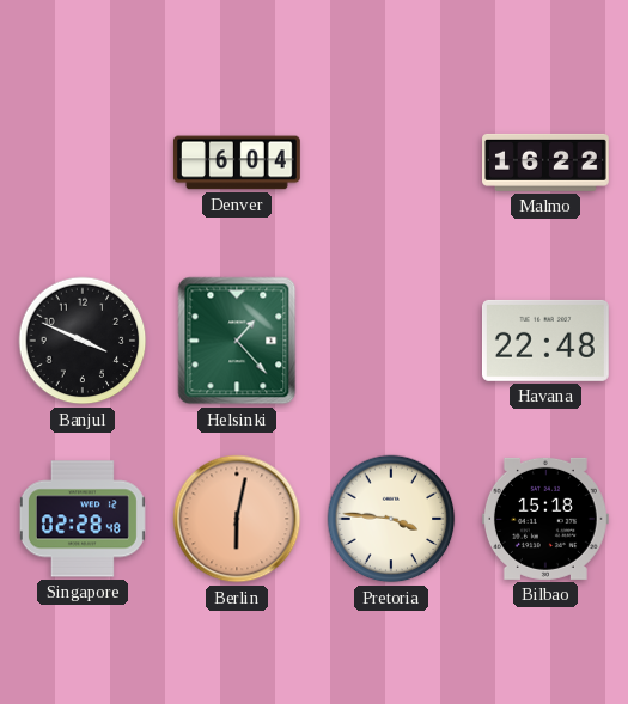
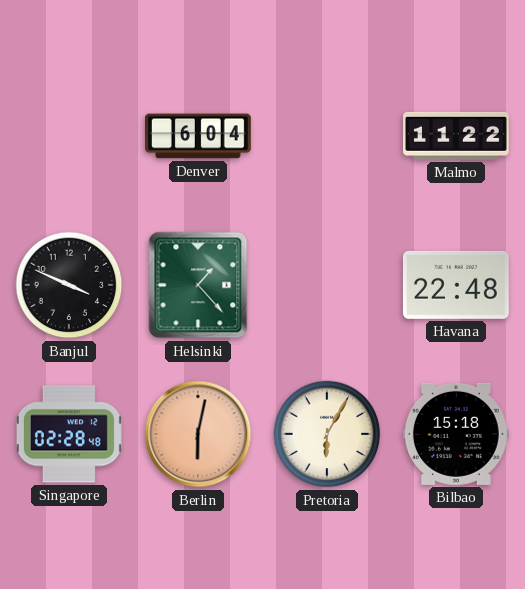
Malmo: 16:22 -> 11:22 (457, 136)
Pretoria: 3:46 -> 6:05 (327, 434)
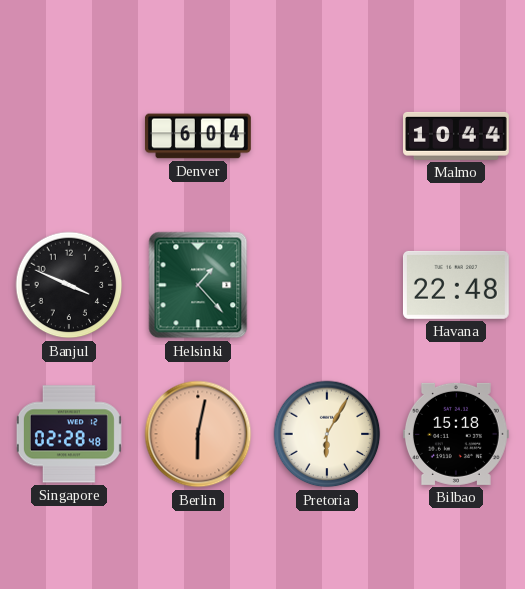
Malmo: 11:22 -> 10:44 (457, 136)
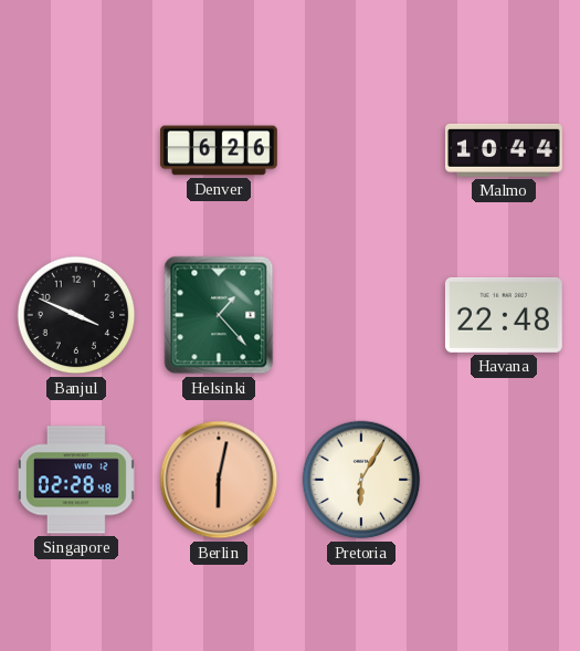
Denver: 6:04 -> 6:26 (219, 150)
Bilbao: 15:18 -> none (456, 434)
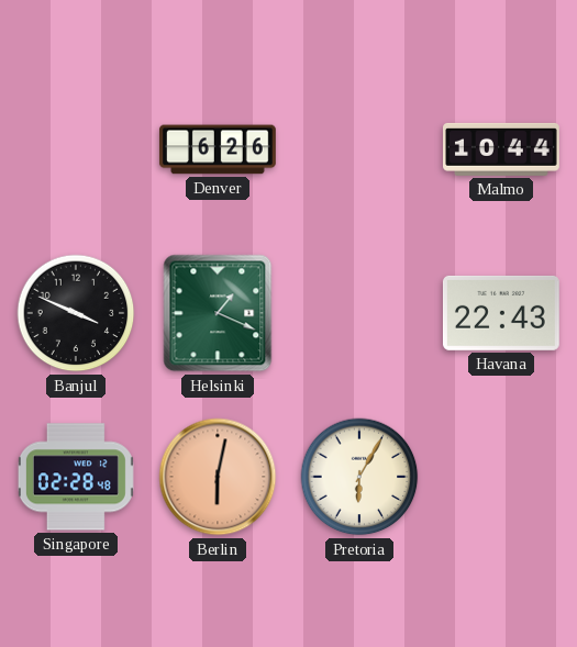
Helsinki: 1:23 -> 1:19 (218, 313)
Havana: 22:48 -> 22:43 (501, 313)
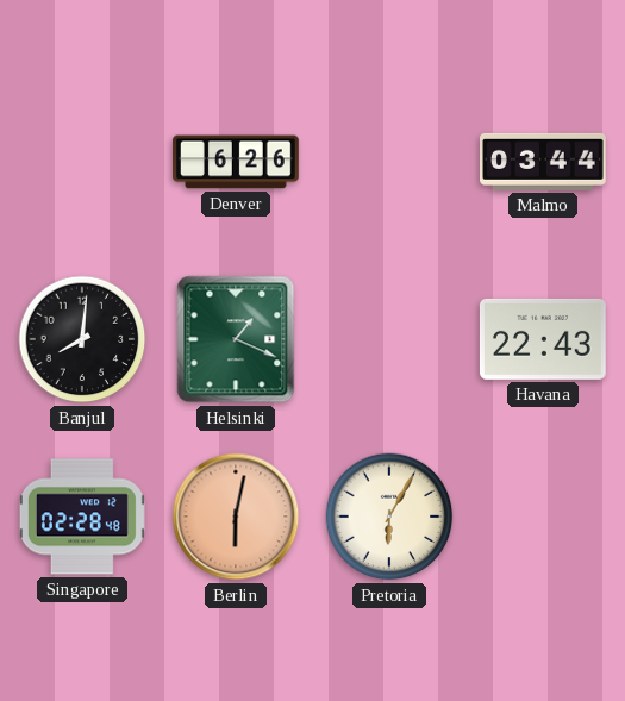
Malmo: 10:44 -> 03:44 (544, 162)
Banjul: 3:49 -> 8:01 (82, 339)
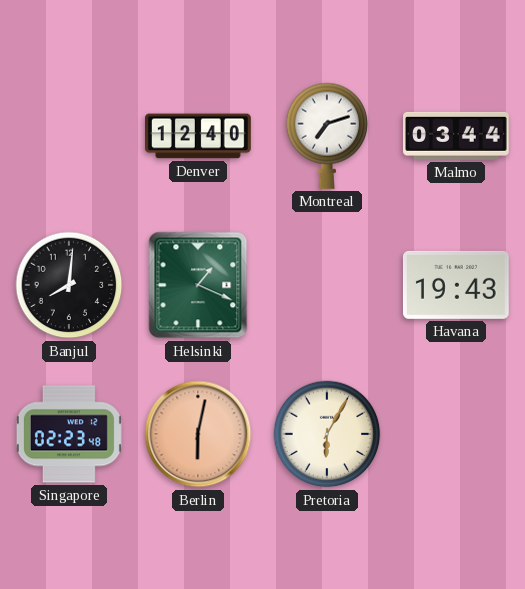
Denver: 6:26 -> 12:40 (198, 136)
Montreal: none -> 7:12 (327, 136)
Havana: 22:43 -> 19:43 (456, 285)
Singapore: 02:28 -> 02:23 (69, 434)
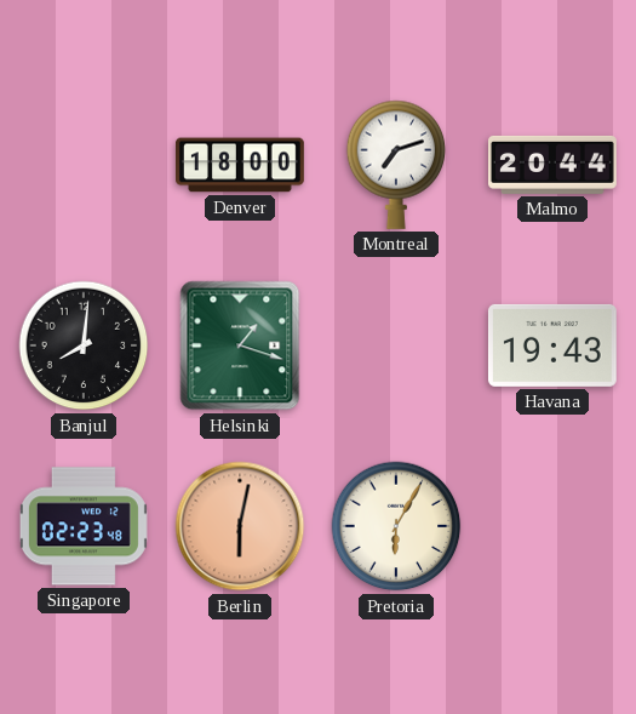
Denver: 12:40 -> 18:00 (240, 165)
Malmo: 03:44 -> 20:44 (554, 165)
Helsinki: 1:19 -> 1:18 (240, 345)
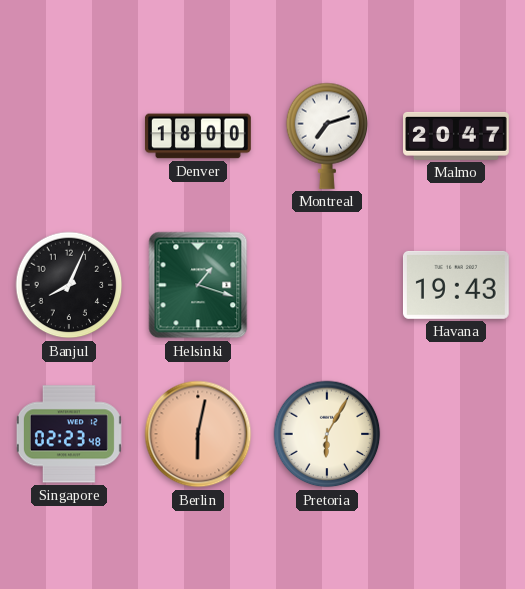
Malmo: 20:44 -> 20:47 (457, 136)
Banjul: 8:01 -> 8:04 (69, 285)
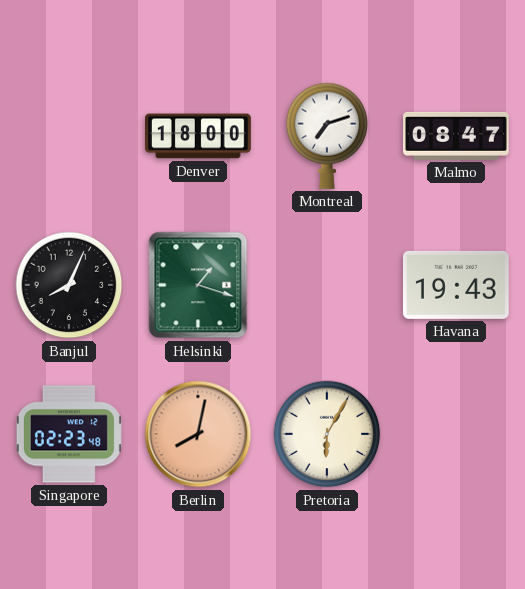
Malmo: 20:47 -> 08:47 (457, 136)
Berlin: 6:02 -> 8:02 (198, 434)
